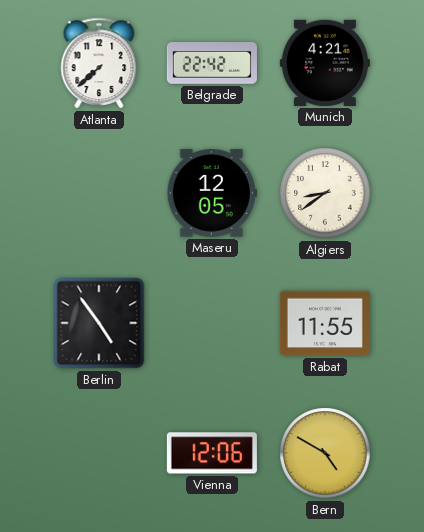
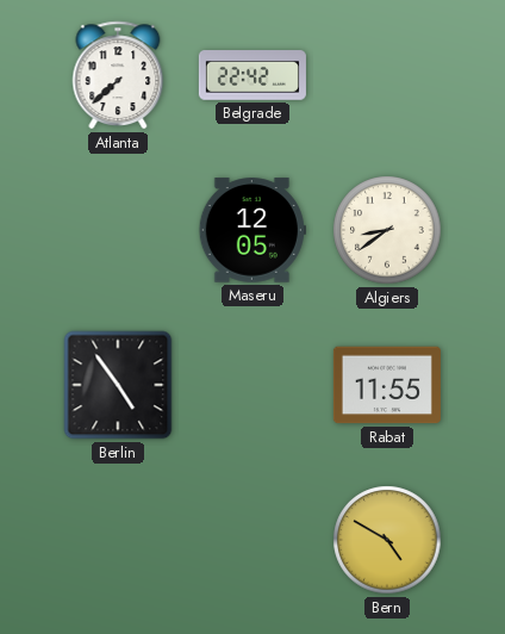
Munich: 4:21 -> none (325, 63)
Vienna: 12:06 -> none (212, 453)
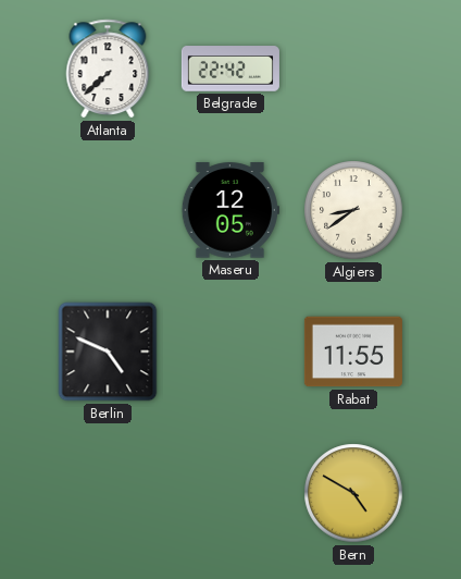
Berlin: 4:54 -> 4:49 (108, 352)
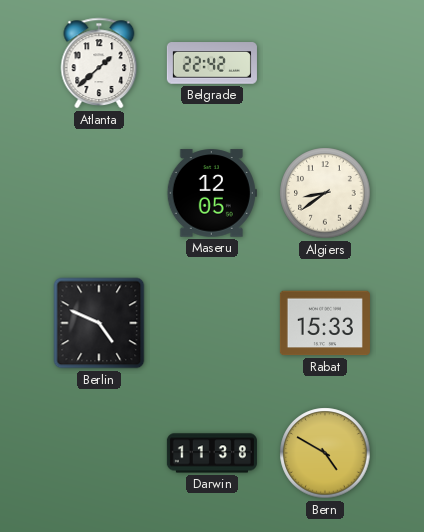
Atlanta: 7:38 -> 1:38 (99, 63)
Rabat: 11:55 -> 15:33 (325, 323)
Darwin: none -> 11:38 (212, 453)
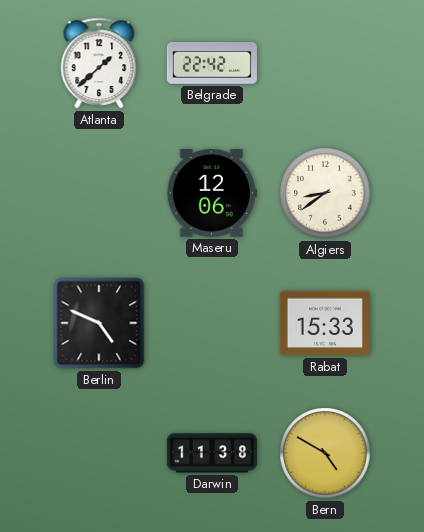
Maseru: 12:05 -> 12:06 (212, 193)
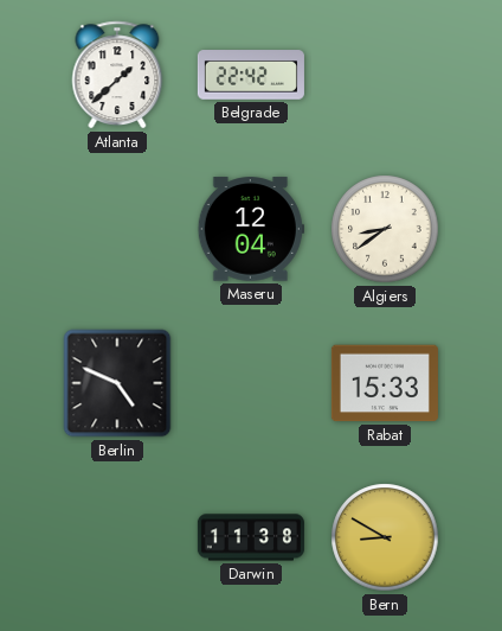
Maseru: 12:06 -> 12:04 (251, 229)
Bern: 4:50 -> 8:50 (385, 537)
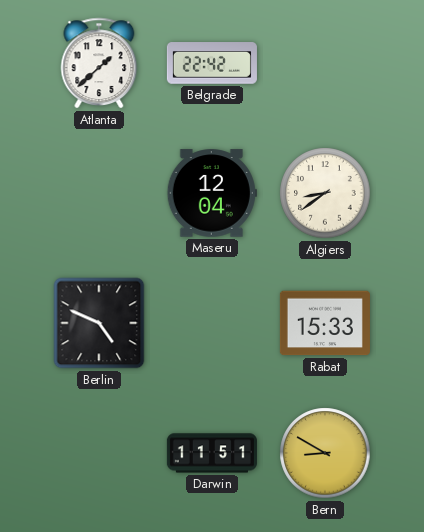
Darwin: 11:38 -> 11:51 (212, 453)
